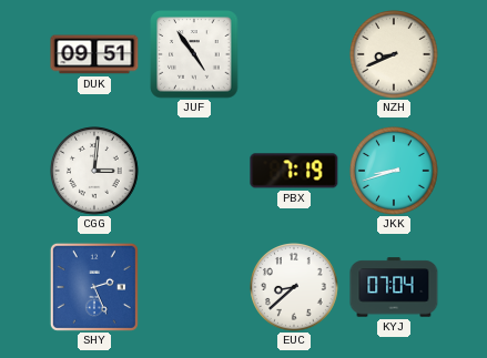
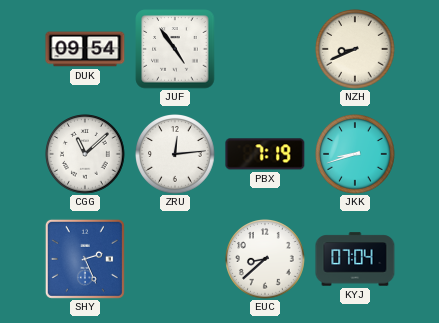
DUK: 09:51 -> 09:54 (85, 49)
CGG: 3:01 -> 11:08 (85, 154)
ZRU: none -> 12:14 (175, 154)
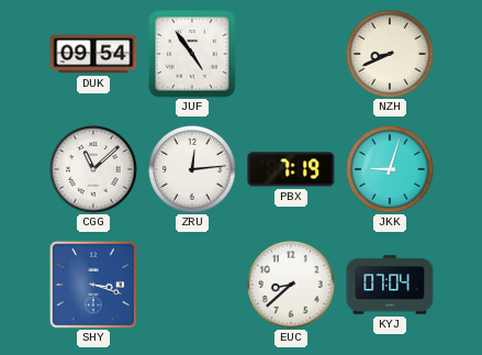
JKK: 8:42 -> 9:03 (390, 169)
SHY: 2:26 -> 3:18 (93, 285)
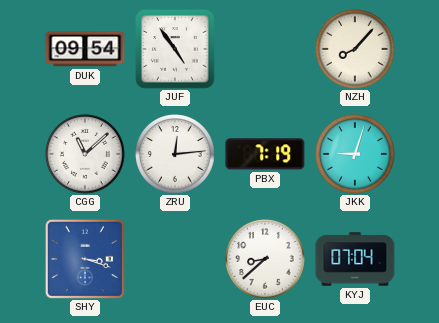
NZH: 8:41 -> 8:07 (355, 49)
